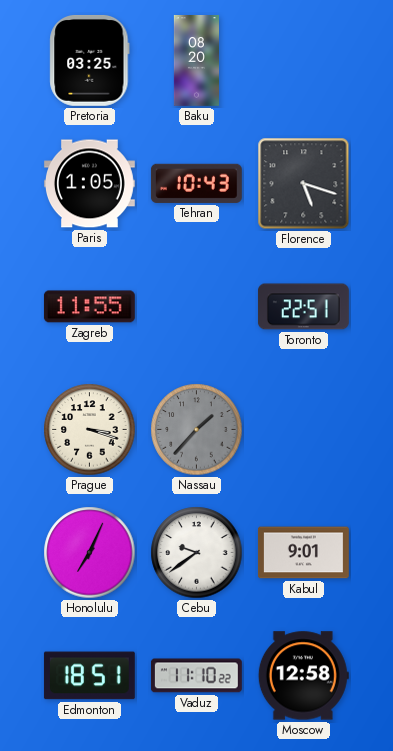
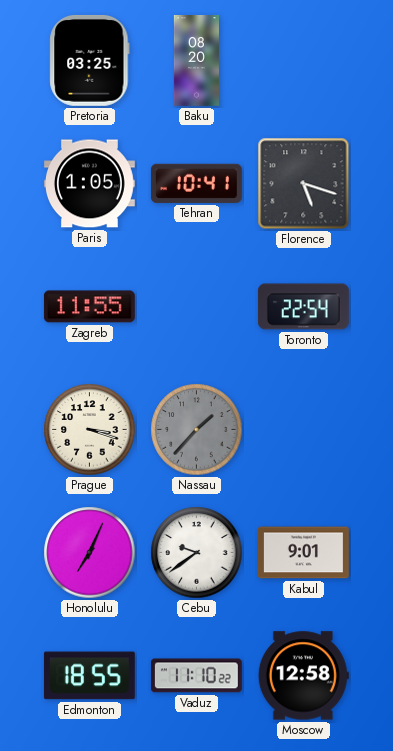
Tehran: 10:43 -> 10:41 (196, 183)
Toronto: 22:51 -> 22:54 (303, 307)
Edmonton: 18:51 -> 18:55 (89, 676)
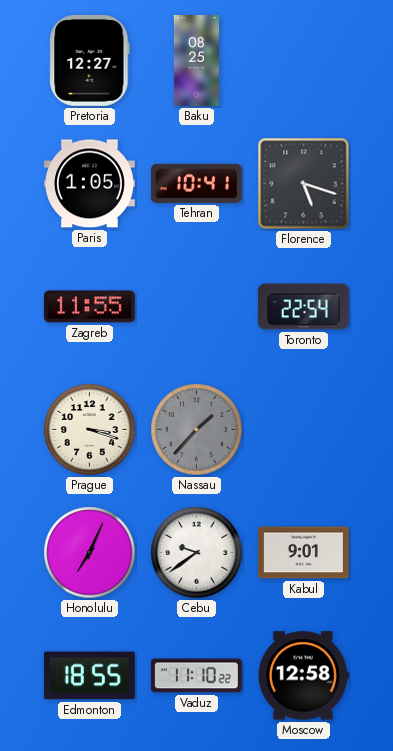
Pretoria: 03:25 -> 12:27 (90, 60)
Baku: 08:20 -> 08:25 (196, 61)
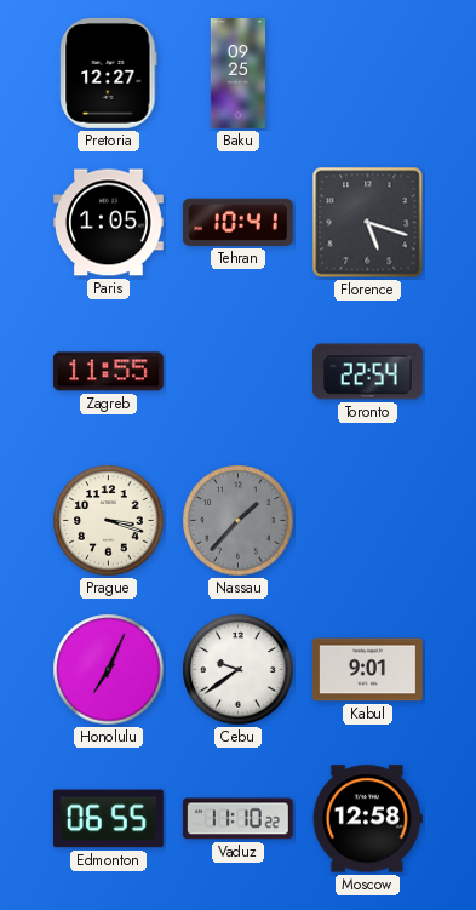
Baku: 08:25 -> 09:25 (237, 74)
Edmonton: 18:55 -> 06:55 (108, 819)
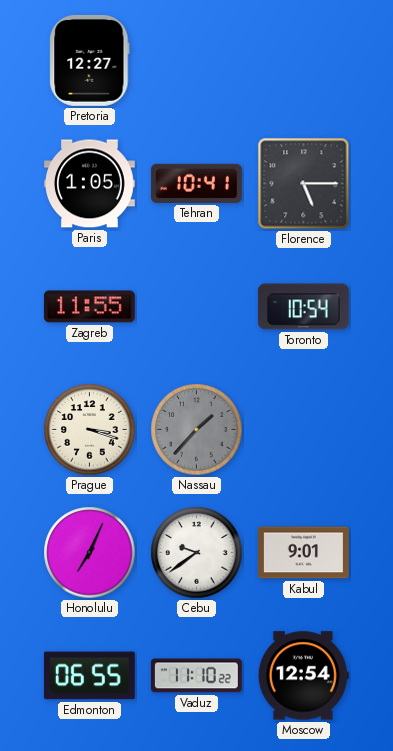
Baku: 09:25 -> none (237, 74)
Florence: 5:18 -> 5:15 (304, 184)
Toronto: 22:54 -> 10:54 (303, 307)
Moscow: 12:58 -> 12:54 (303, 676)
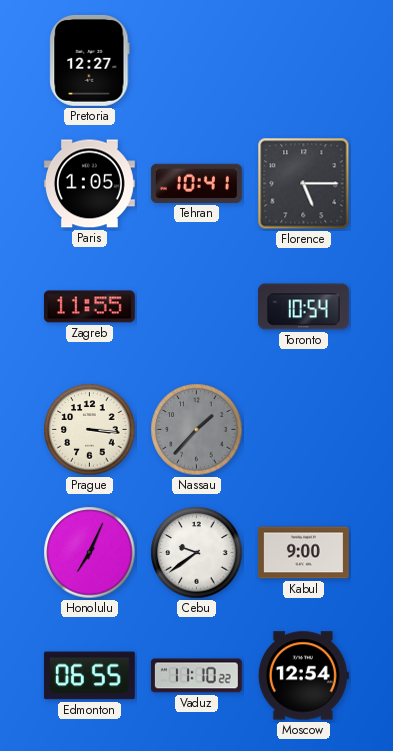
Prague: 3:18 -> 3:16 (90, 430)
Kabul: 9:01 -> 9:00 (303, 553)
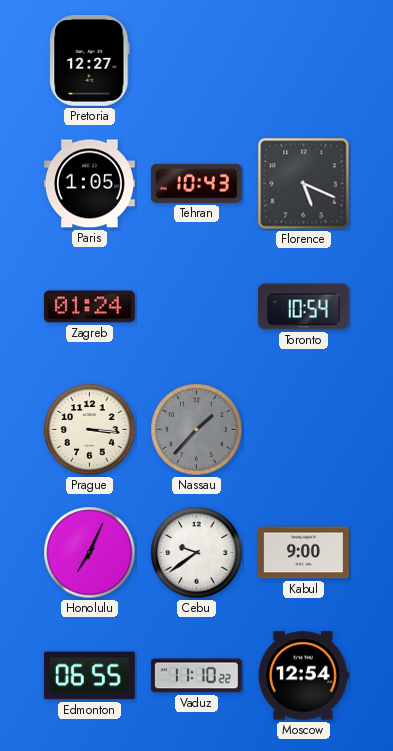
Tehran: 10:41 -> 10:43 (196, 183)
Florence: 5:15 -> 5:19 (304, 184)
Zagreb: 11:55 -> 01:24 (89, 307)
